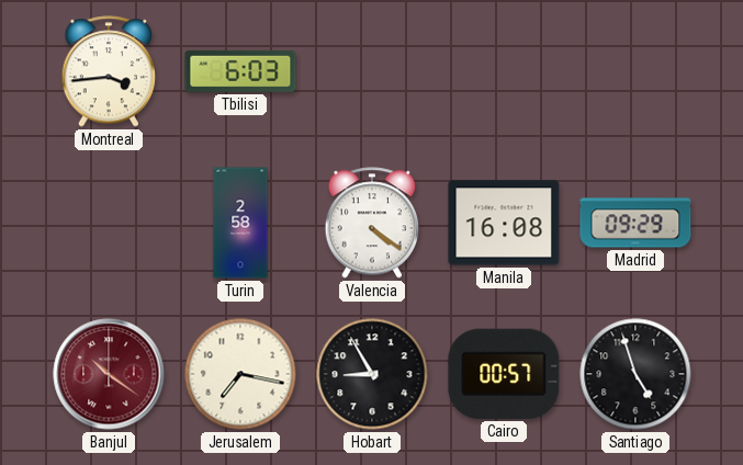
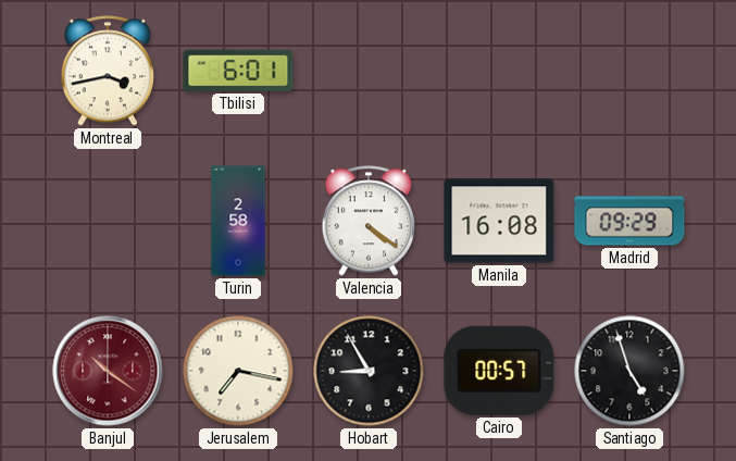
Montreal: 3:44 -> 3:43 (108, 71)
Tbilisi: 6:03 -> 6:01 (238, 71)
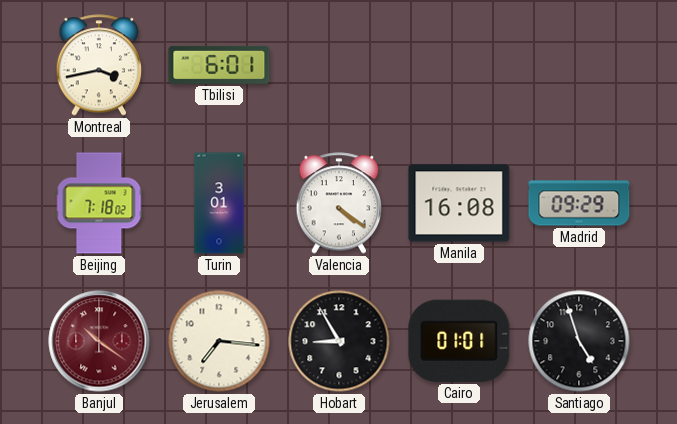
Beijing: none -> 7:18 (99, 203)
Turin: 2:58 -> 3:01 (219, 203)
Jerusalem: 7:17 -> 7:16 (219, 341)
Cairo: 00:57 -> 01:01 (459, 341)
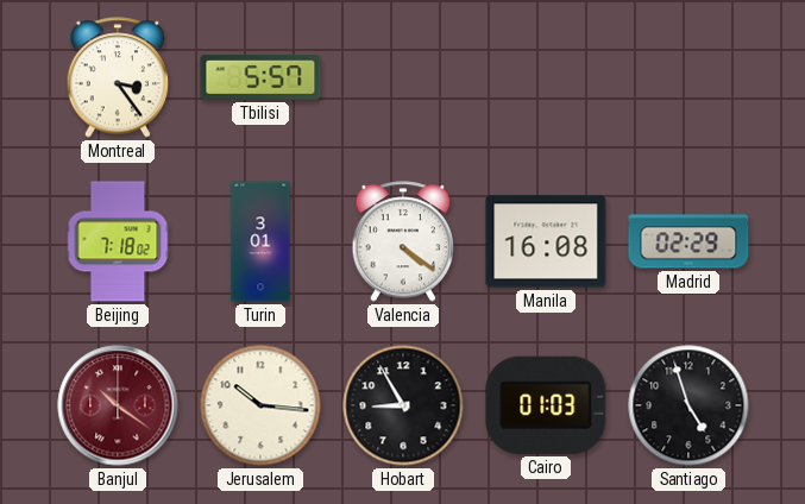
Montreal: 3:43 -> 3:24 (118, 77)
Tbilisi: 6:01 -> 5:57 (260, 77)
Madrid: 09:29 -> 02:29 (688, 241)
Jerusalem: 7:16 -> 10:16 (260, 405)
Cairo: 01:01 -> 01:03 (546, 405)
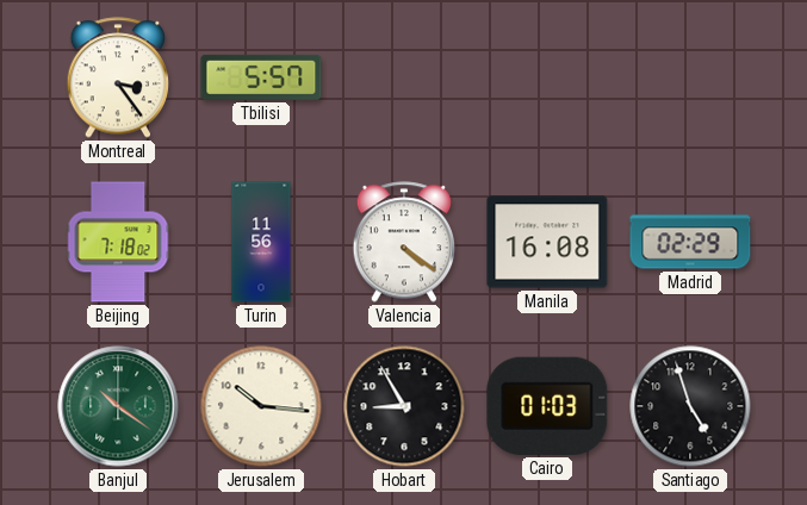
Turin: 3:01 -> 11:56 (261, 242)
Banjul dial: burgundy -> green (118, 406)
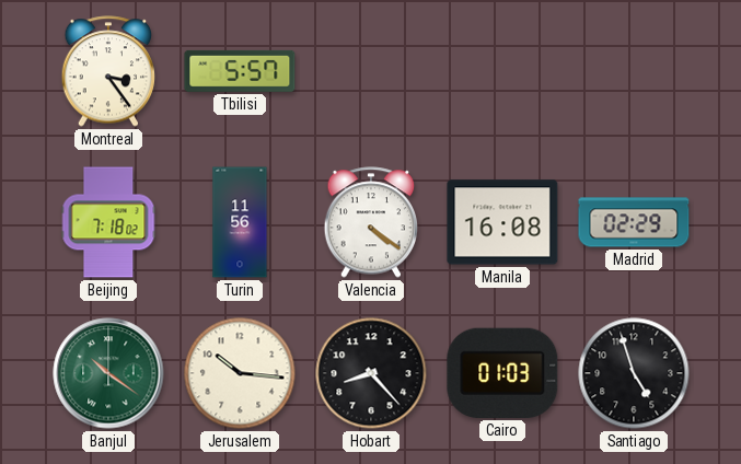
Hobart: 8:55 -> 8:23 (371, 373)
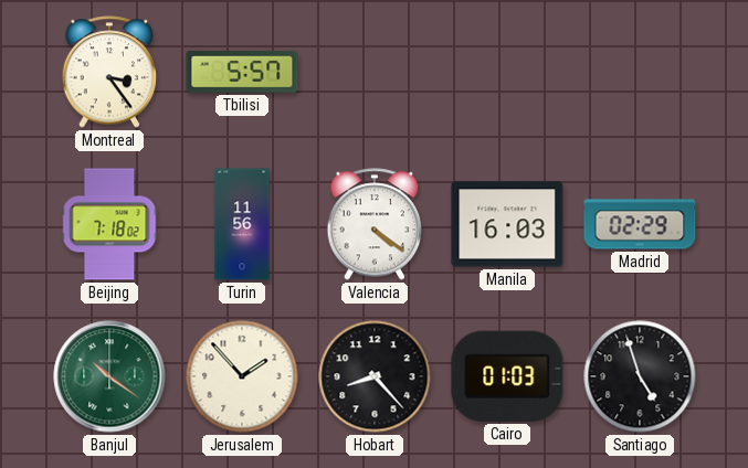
Manila: 16:08 -> 16:03 (507, 224)
Jerusalem: 10:16 -> 1:53 (242, 376)
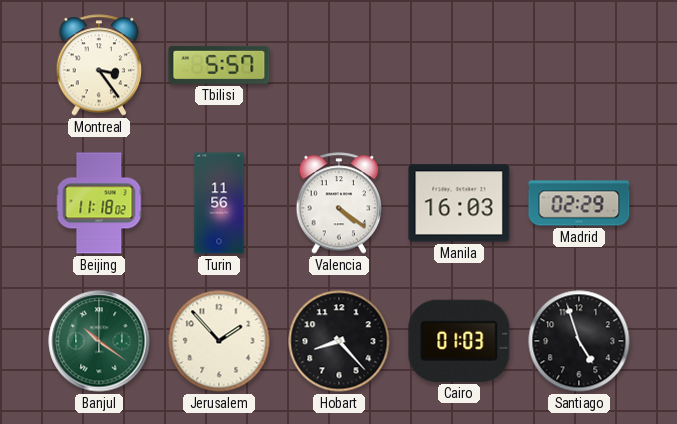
Beijing: 7:18 -> 11:18 (99, 203)
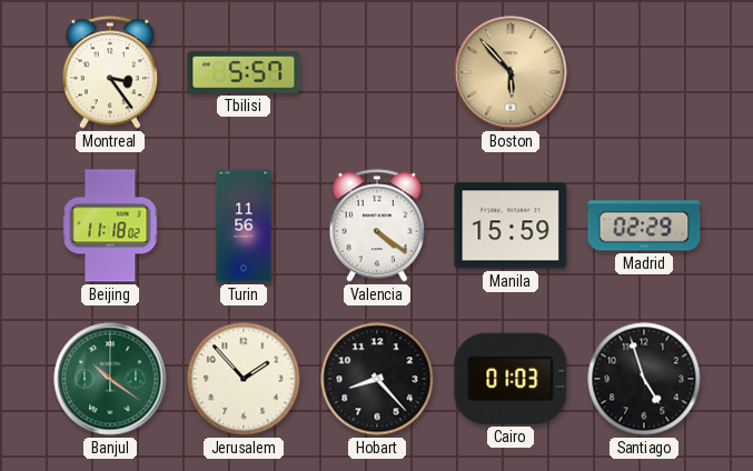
Boston: none -> 5:53 (511, 72)
Manila: 16:03 -> 15:59 (511, 226)
